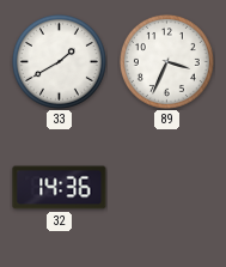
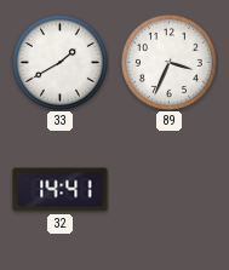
32: 14:36 -> 14:41 (61, 190)
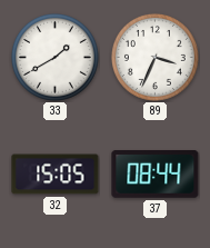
32: 14:41 -> 15:05 (56, 175)
37: none -> 08:44 (156, 175)
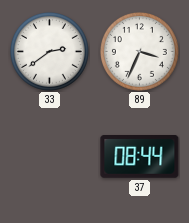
33: 1:40 -> 2:39 (49, 51)
32: 15:05 -> none (56, 175)
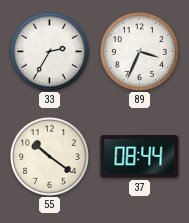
33: 2:39 -> 2:35 (49, 51)
55: none -> 10:21 (49, 156)
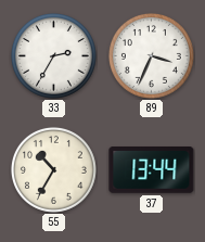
55: 10:21 -> 10:35 (53, 169)
37: 08:44 -> 13:44 (152, 170)
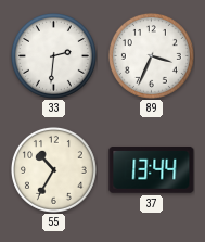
33: 2:35 -> 2:31 (53, 55)
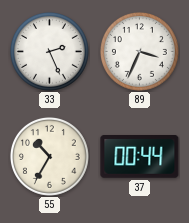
33: 2:31 -> 2:26 (49, 51)
37: 13:44 -> 00:44 (140, 157)
